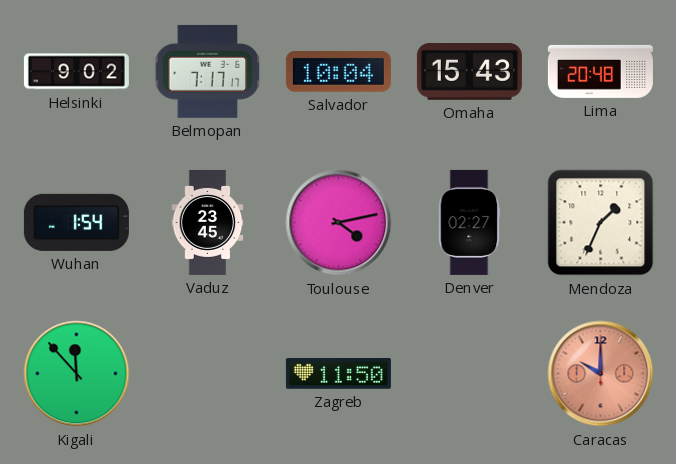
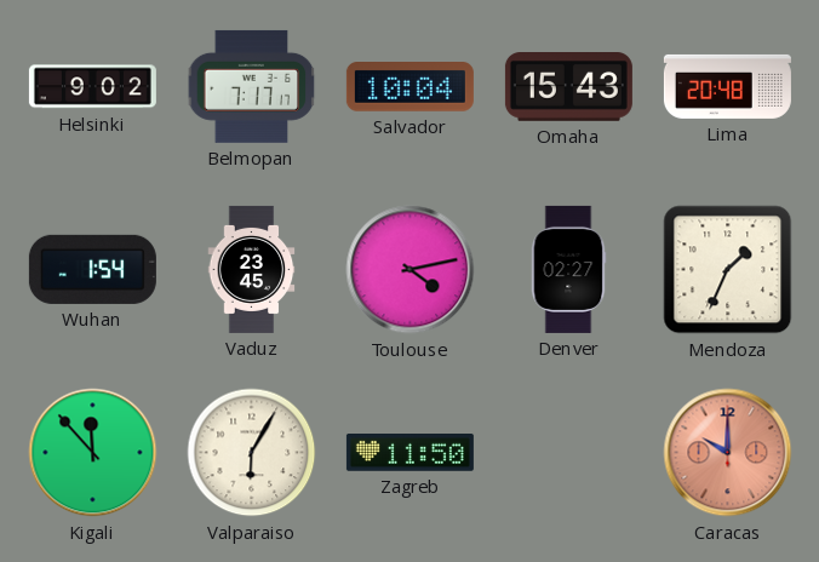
Valparaiso: none -> 6:05 (252, 453)
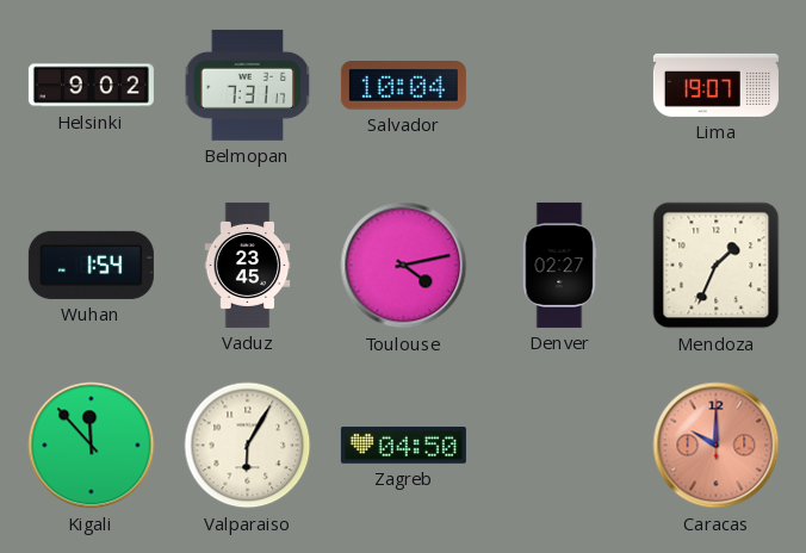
Belmopan: 7:17 -> 7:31 (248, 85)
Omaha: 15:43 -> none (568, 87)
Lima: 20:48 -> 19:07 (715, 85)
Zagreb: 11:50 -> 04:50 (403, 446)
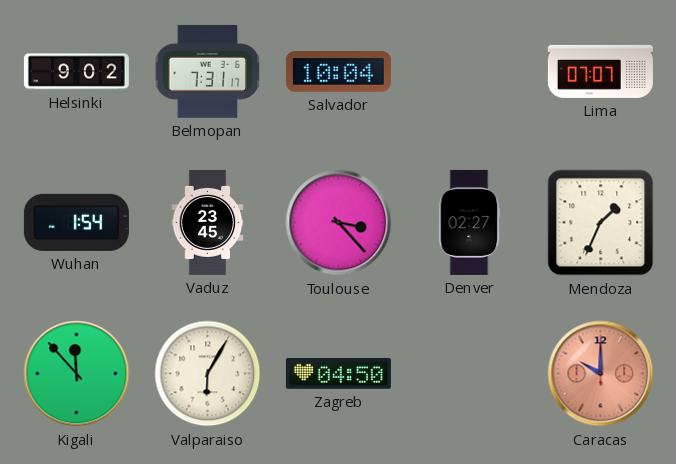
Lima: 19:07 -> 07:07 (600, 71)
Toulouse: 4:13 -> 3:23 (339, 223)
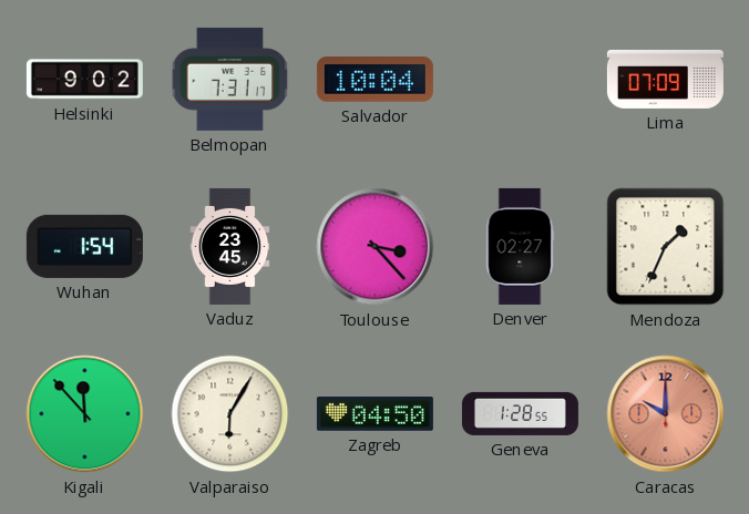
Lima: 07:07 -> 07:09 (665, 79)
Geneva: none -> 1:28 (520, 413)
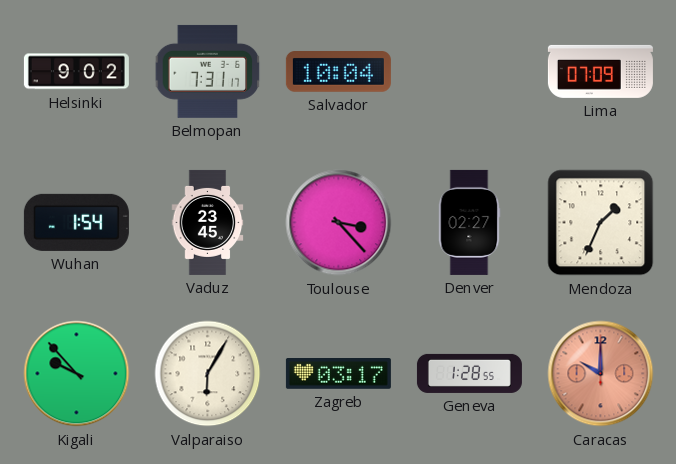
Kigali: 11:53 -> 9:53 (77, 374)
Zagreb: 04:50 -> 03:17 (338, 374)
